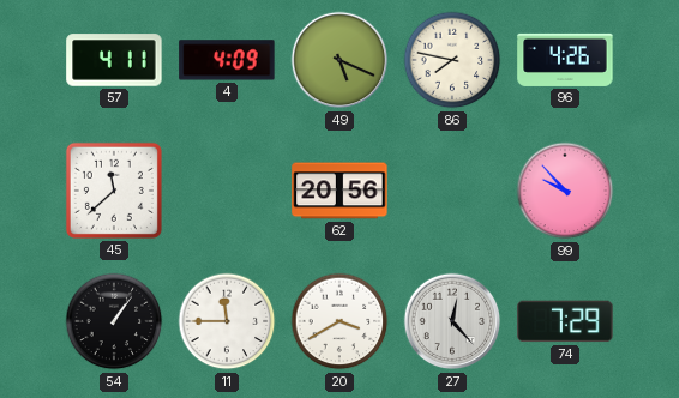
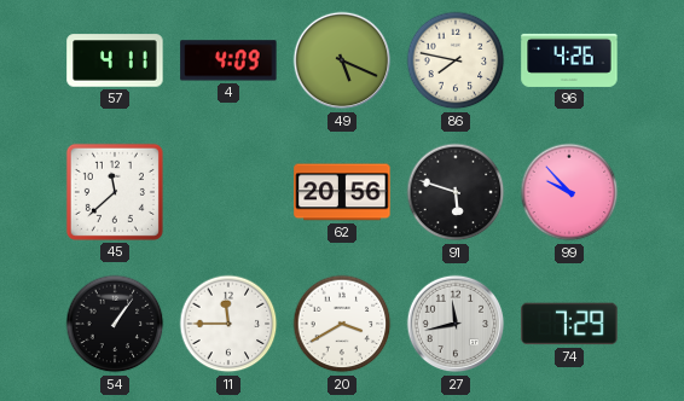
91: none -> 5:48 (456, 192)
27: 12:23 -> 11:43 (456, 324)
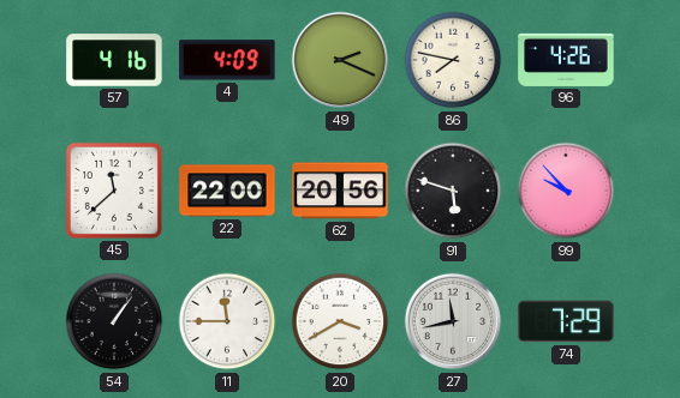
57: 4:11 -> 4:16 (114, 60)
49: 5:19 -> 2:19 (340, 60)
22: none -> 22:00 (227, 191)
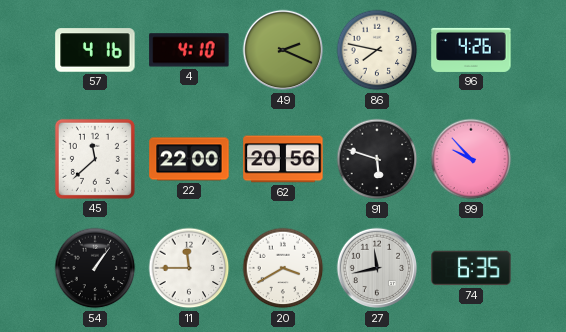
4: 4:09 -> 4:10 (189, 50)
74: 7:29 -> 6:35 (471, 268)
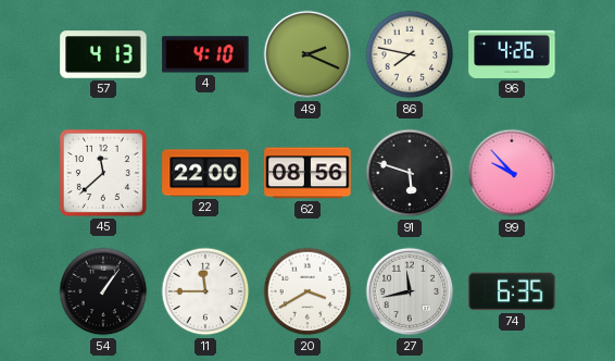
57: 4:16 -> 4:13 (103, 54)
62: 20:56 -> 08:56 (307, 173)
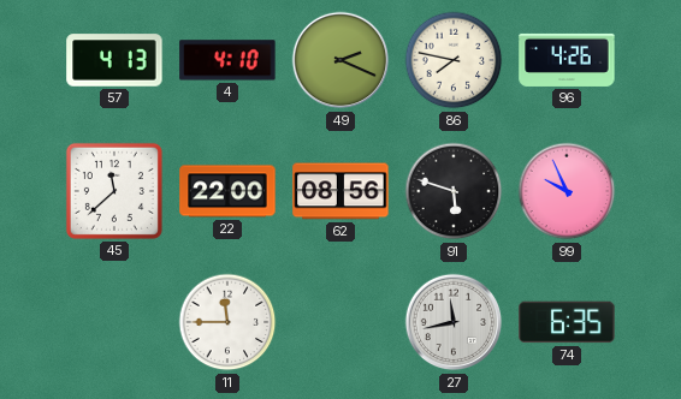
99: 9:53 -> 9:56 (567, 191)
54: 1:06 -> none (103, 291)
20: 3:40 -> none (307, 291)
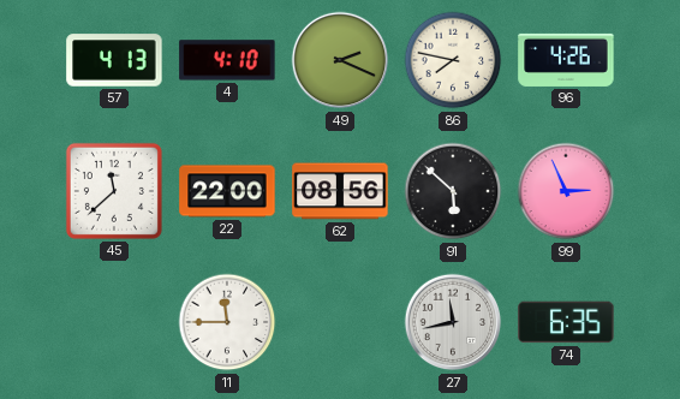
91: 5:48 -> 5:52 (453, 191)
99: 9:56 -> 2:56 (566, 191)
